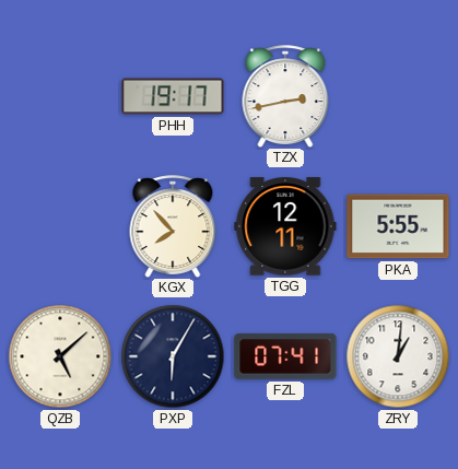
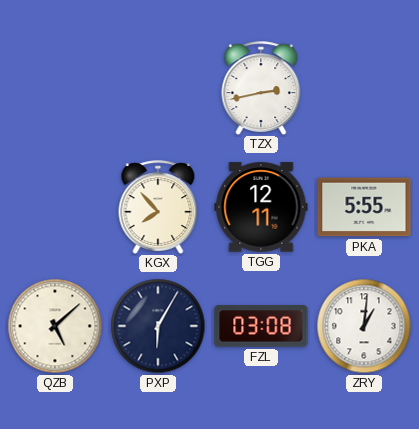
PHH: 19:17 -> none (173, 96)
FZL: 07:41 -> 03:08 (261, 326)
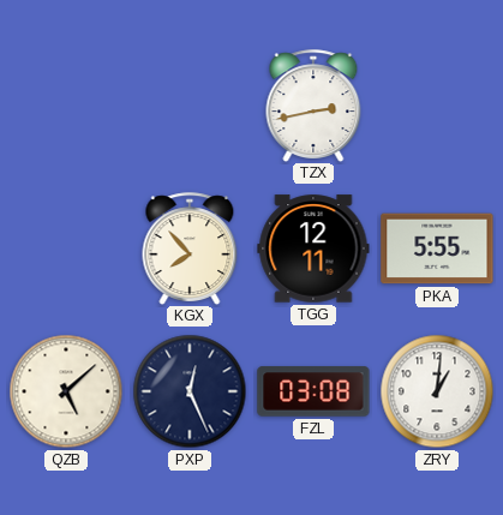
PXP: 6:05 -> 12:26 (190, 391)
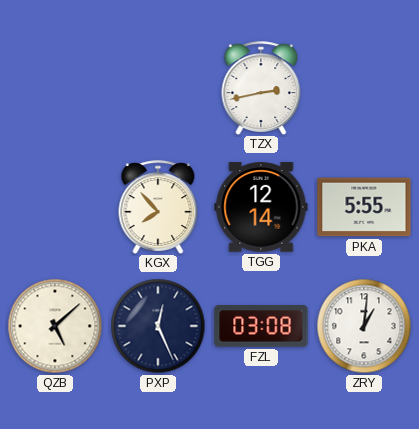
TGG: 12:11 -> 12:14 (261, 207)
